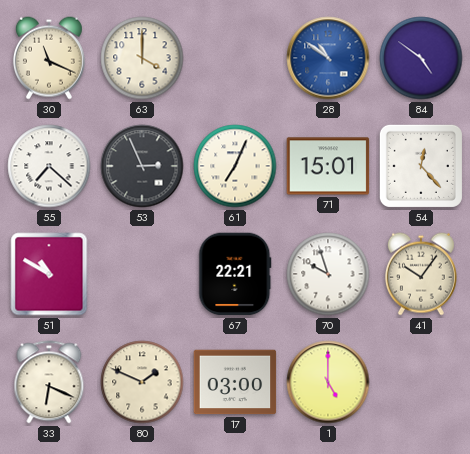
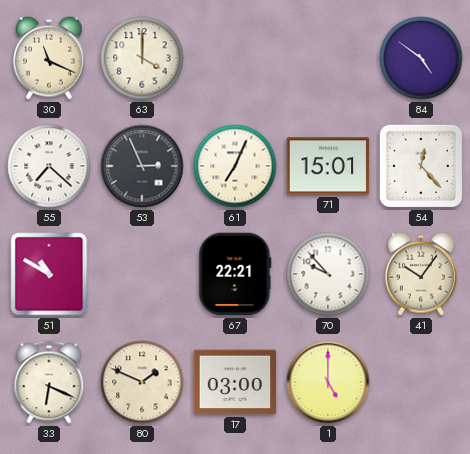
28: 10:51 -> none (328, 58)
70: 9:57 -> 9:53 (328, 274)
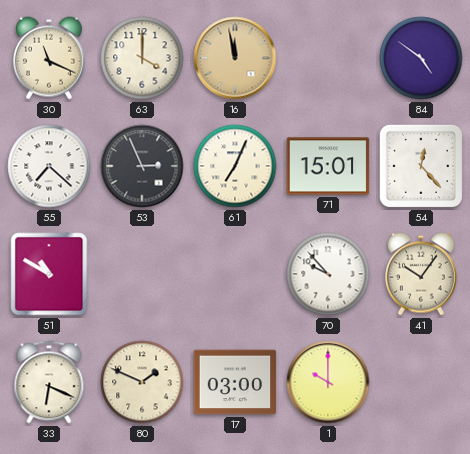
16: none -> 11:58 (235, 58)
67: 22:21 -> none (235, 274)
1: 5:00 -> 10:00 (328, 382)
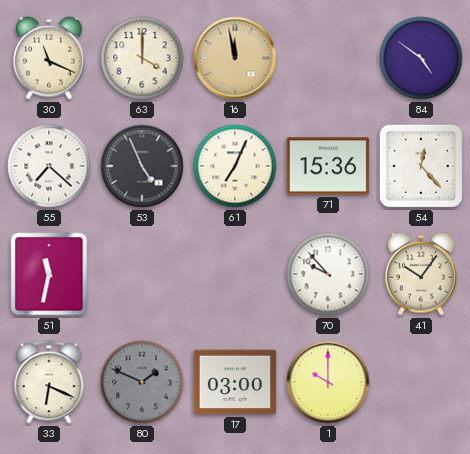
53: 2:56 -> 4:56 (142, 166)
71: 15:01 -> 15:36 (328, 166)
51: 10:50 -> 11:32 (49, 274)
80 dial: cream -> grey (142, 382)
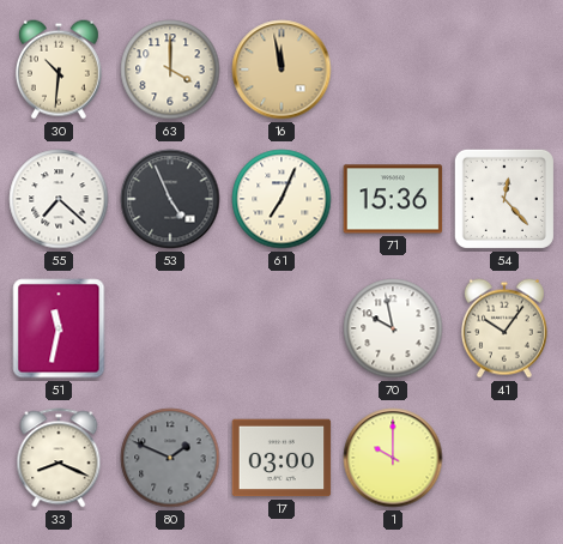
30: 11:19 -> 10:31 (59, 69)
84: 4:51 -> none (421, 58)
70: 9:53 -> 9:58 (393, 328)
33: 6:19 -> 8:19 (59, 458)
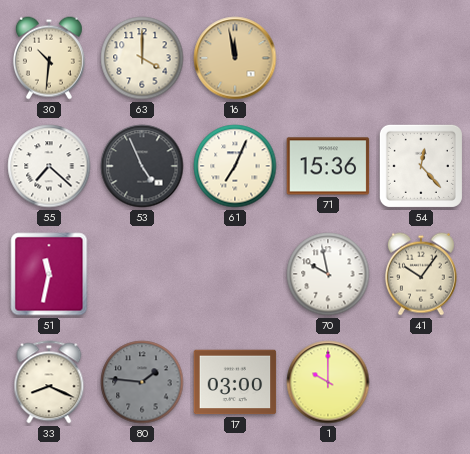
80: 1:49 -> 1:46 (142, 382)
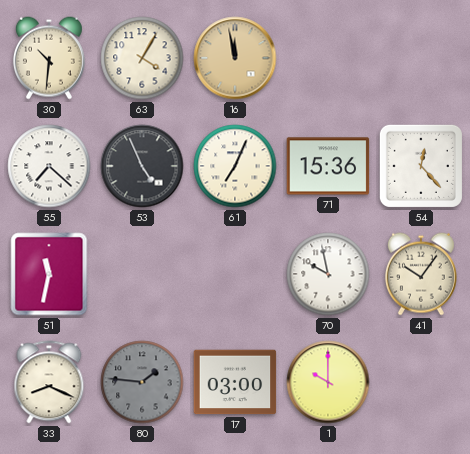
63: 4:00 -> 4:05 (142, 58)
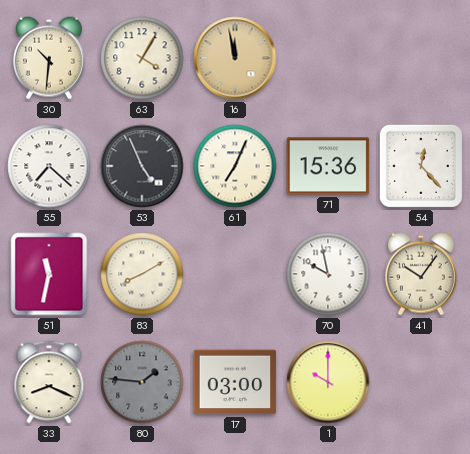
83: none -> 8:10 (142, 274)
